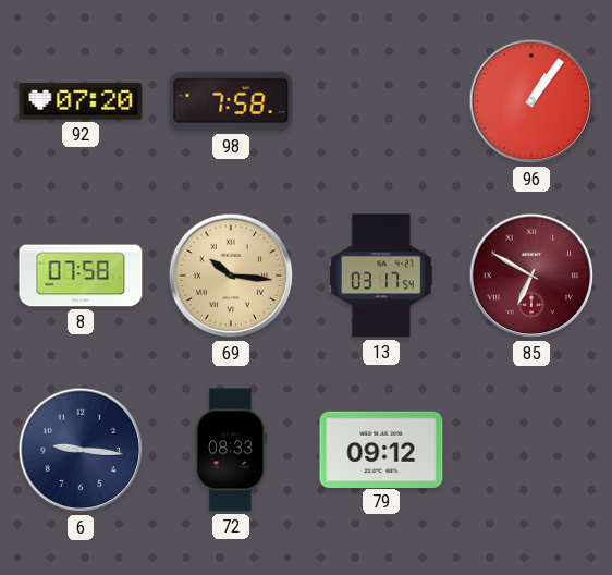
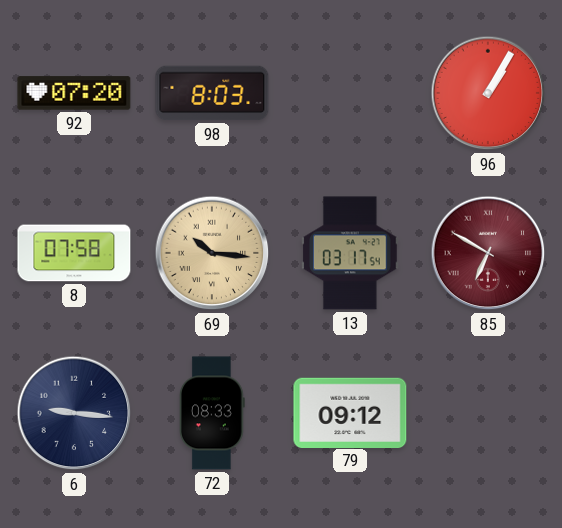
98: 7:58 -> 8:03 (212, 93)
96: 1:06 -> 1:05 (488, 93)
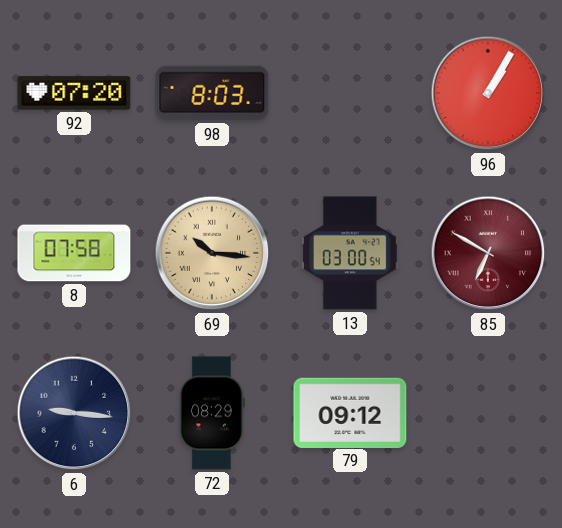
13: 03:17 -> 03:00 (350, 253)
72: 08:33 -> 08:29 (212, 413)
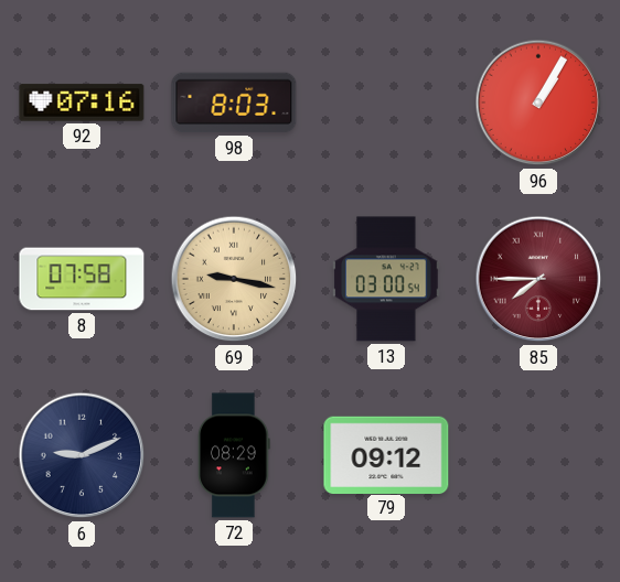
92: 07:20 -> 07:16 (82, 103)
69: 10:16 -> 9:17 (234, 279)
85: 6:50 -> 7:45 (538, 279)
6: 9:16 -> 9:11 (82, 455)
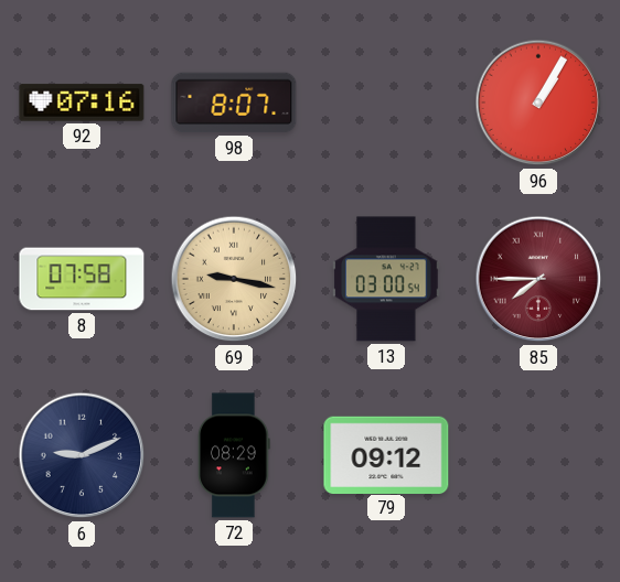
98: 8:03 -> 8:07 (234, 103)
